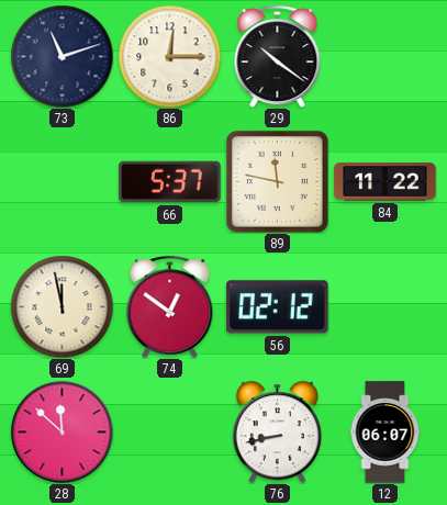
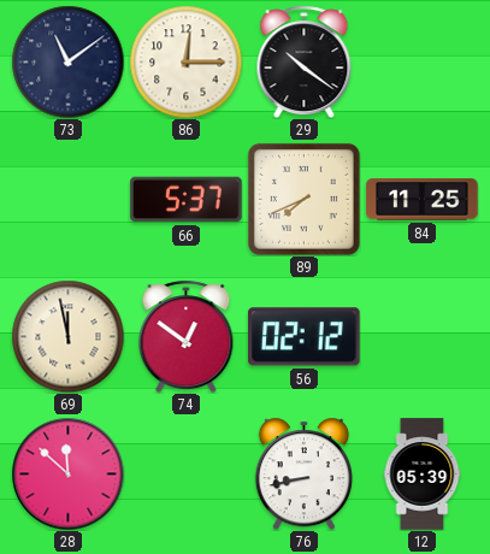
73: 11:12 -> 11:09 (67, 61)
89: 11:47 -> 7:41 (303, 199)
84: 11:22 -> 11:25 (423, 200)
12: 06:07 -> 05:39 (423, 475)
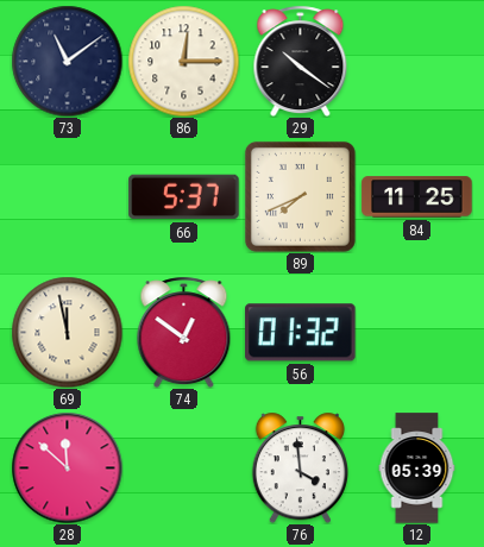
56: 02:12 -> 01:32 (301, 333)
76: 8:43 -> 3:59 (300, 467)
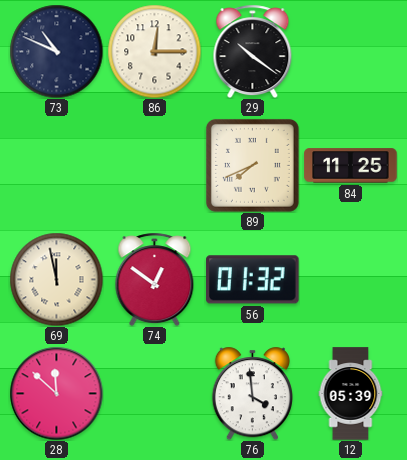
73: 11:09 -> 10:49 (56, 51)
66: 5:37 -> none (184, 197)
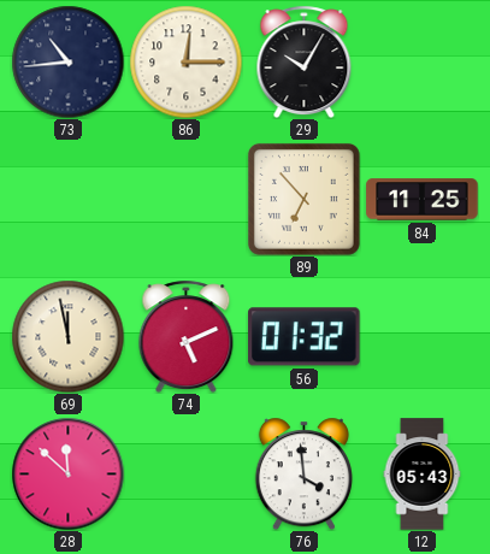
73: 10:49 -> 10:44 (67, 61)
29: 10:21 -> 10:05 (305, 61)
89: 7:41 -> 6:53 (303, 199)
74: 12:51 -> 5:11 (187, 336)
12: 05:39 -> 05:43 (423, 475)
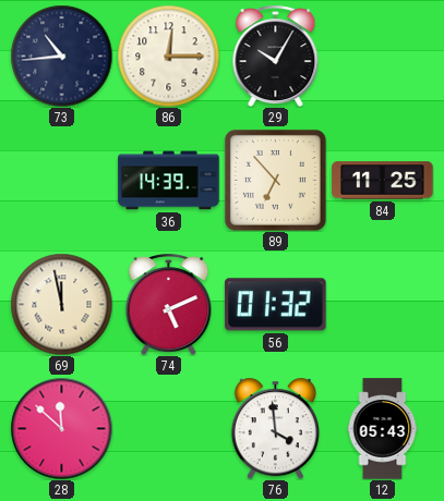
36: none -> 14:39 (169, 181)
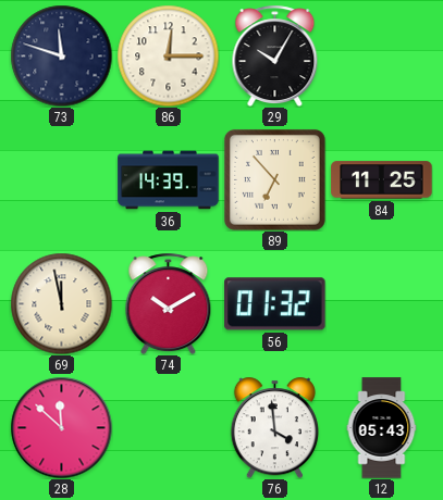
73: 10:44 -> 11:48 (61, 55)
74: 5:11 -> 10:10 (169, 303)
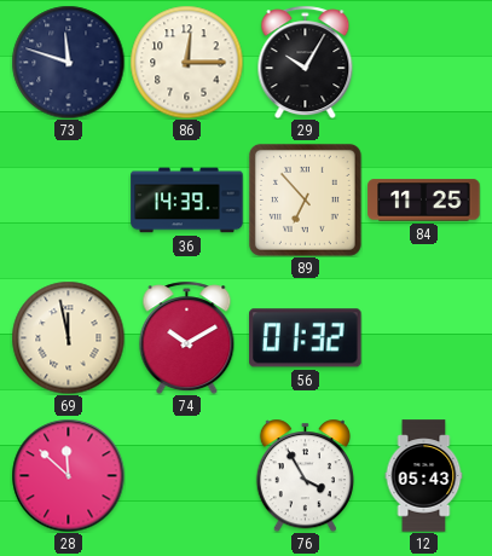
76: 3:59 -> 3:55 (305, 475)
